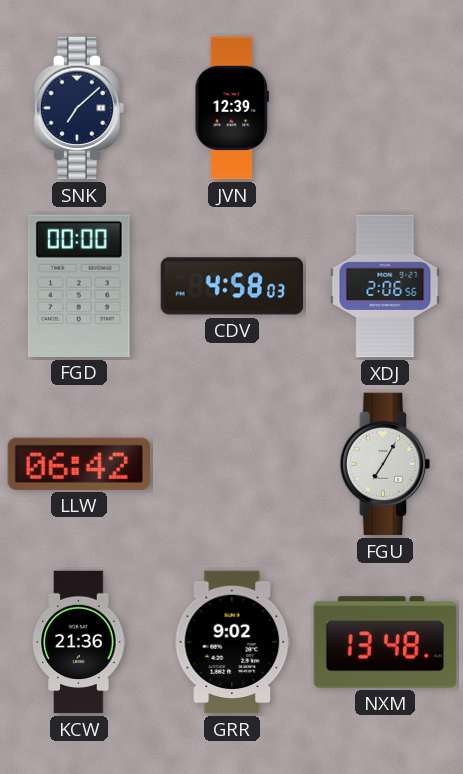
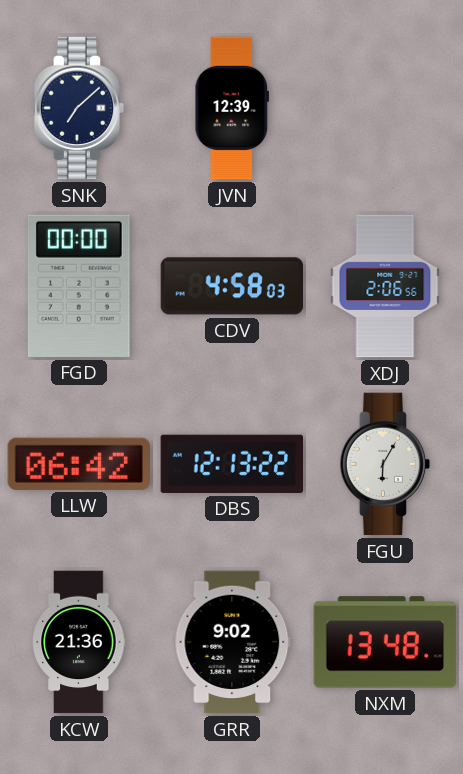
DBS: none -> 12:13 (231, 464)
FGU: 7:05 -> 6:05 (385, 464)
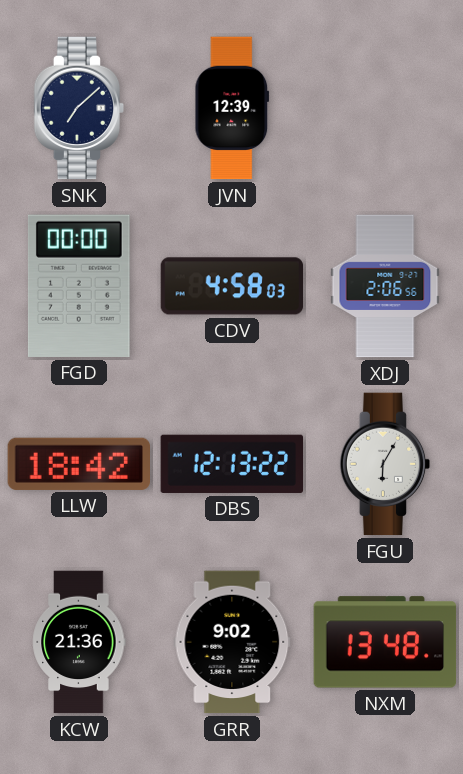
LLW: 06:42 -> 18:42 (78, 464)
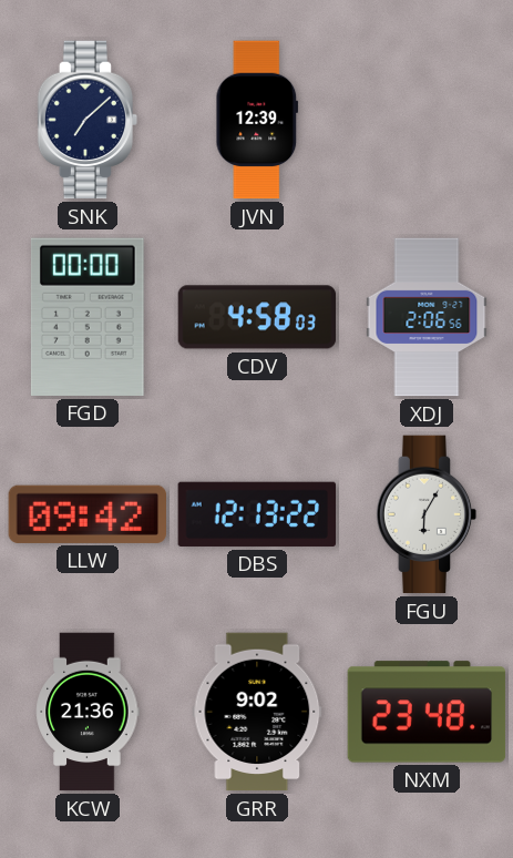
LLW: 18:42 -> 09:42 (86, 514)
NXM: 13:48 -> 23:48 (427, 712)
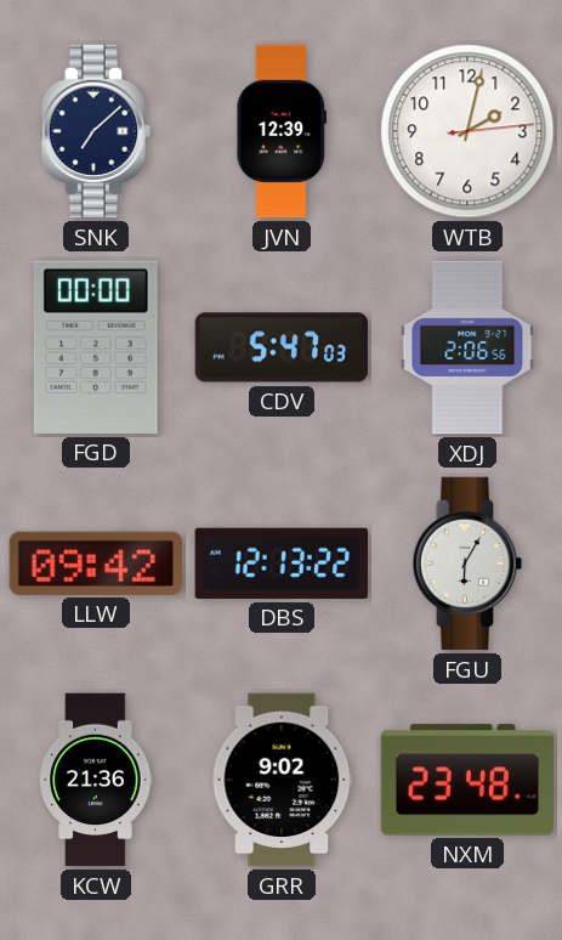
WTB: none -> 2:02 (467, 131)
CDV: 4:58 -> 5:47 (282, 347)
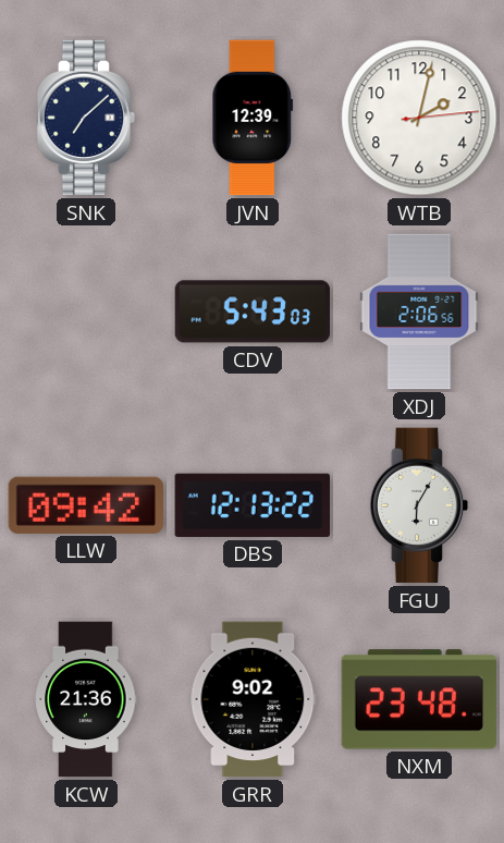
FGD: 00:00 -> none (96, 347)
CDV: 5:47 -> 5:43 (253, 311)
